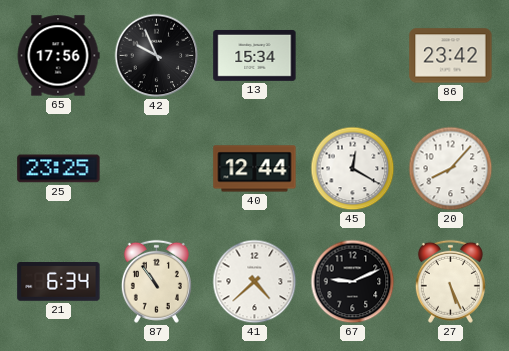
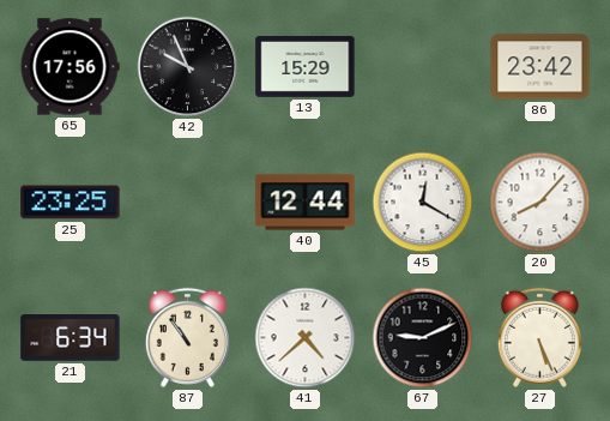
13: 15:34 -> 15:29 (306, 66)
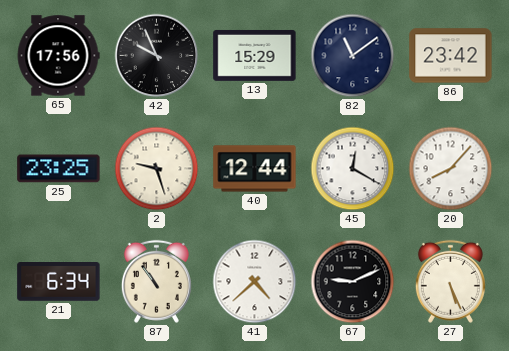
82: none -> 11:09 (353, 56)
2: none -> 9:27 (157, 169)
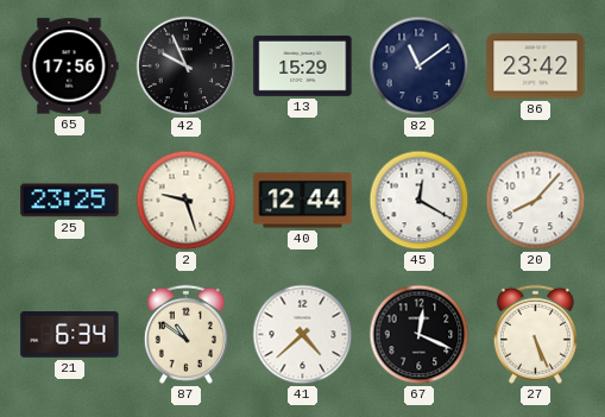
87: 10:54 -> 10:51 (185, 334)
67: 9:11 -> 12:19 (420, 335)
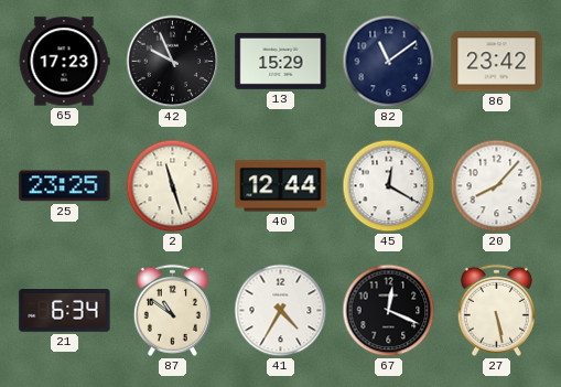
65: 17:56 -> 17:23 (64, 62)
2: 9:27 -> 11:27 (173, 186)
41: 4:38 -> 4:35 (281, 311)
27: 5:26 -> 5:28 (496, 310)
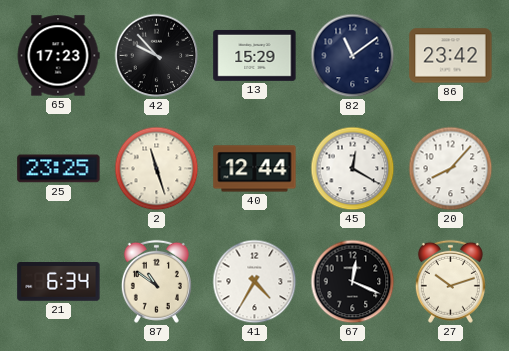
42: 9:56 -> 9:53 (157, 56)
27: 5:28 -> 10:12 (450, 281)
